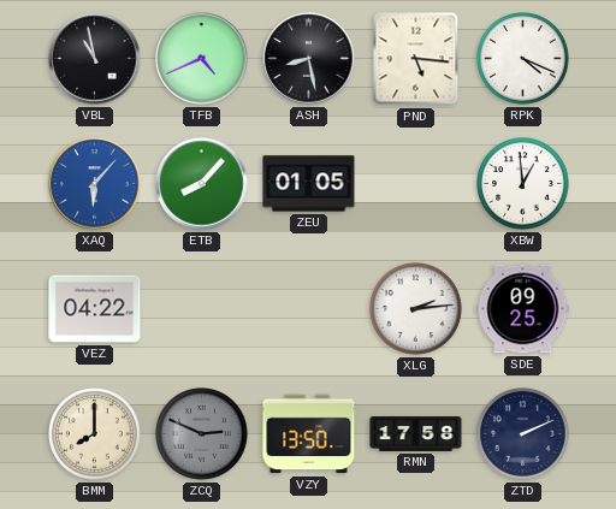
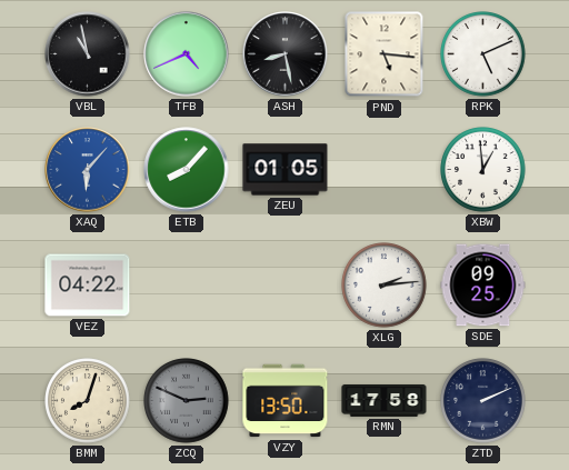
RPK: 4:19 -> 5:11 (483, 54)
BMM: 8:00 -> 8:03 (88, 401)
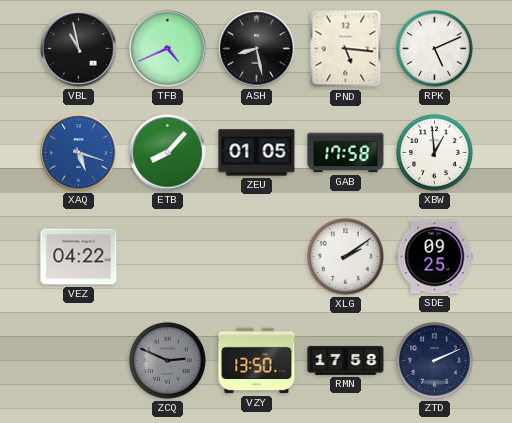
XAQ: 6:07 -> 5:18 (79, 153)
GAB: none -> 17:58 (346, 153)
XLG: 2:14 -> 2:09 (346, 257)
BMM: 8:03 -> none (88, 401)
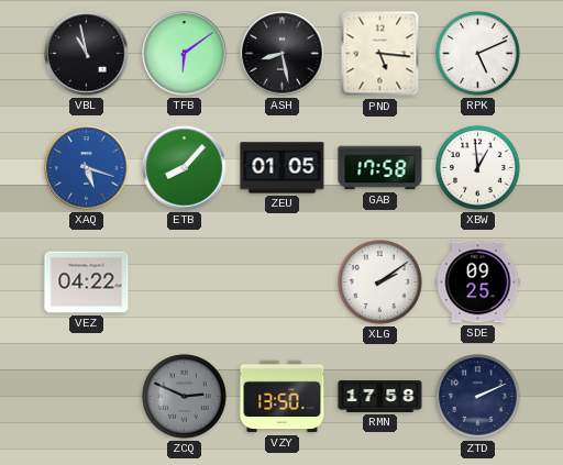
TFB: 4:41 -> 6:09 (185, 54)
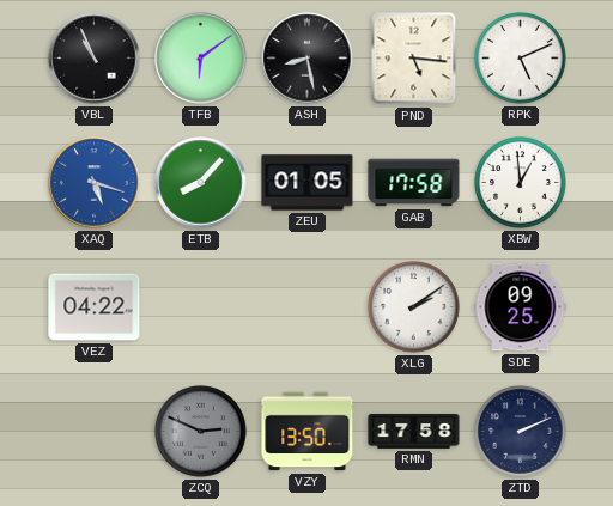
VBL: 10:58 -> 10:56 (95, 59)
